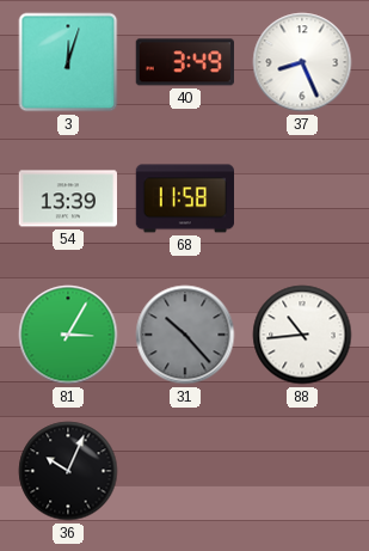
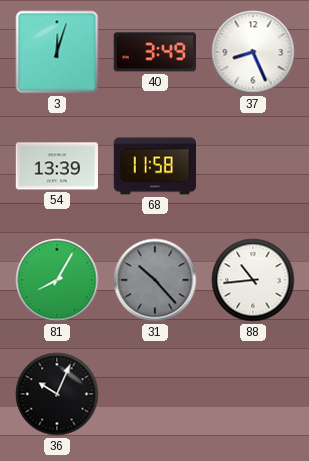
81: 3:05 -> 8:05 (57, 280)
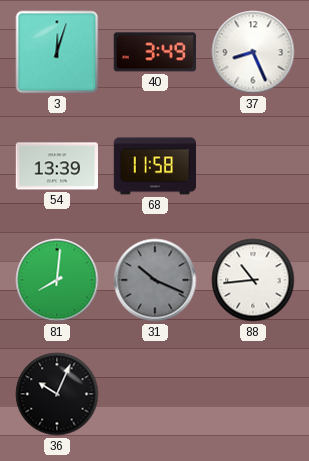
81: 8:05 -> 8:01 (57, 280)
31: 10:23 -> 10:19 (155, 280)
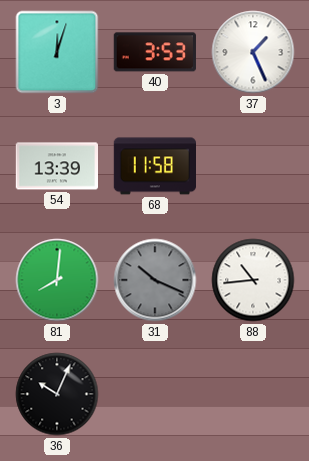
40: 3:49 -> 3:53 (155, 52)
37: 8:26 -> 1:26 (253, 52)
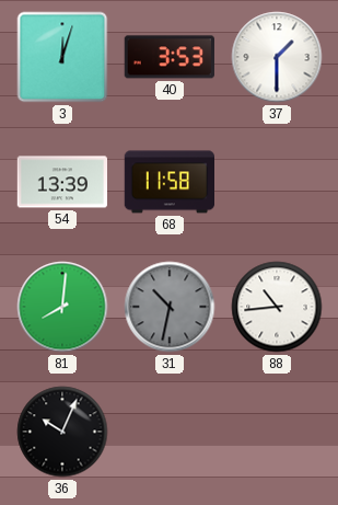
37: 1:26 -> 1:30 (277, 57)
31: 10:19 -> 10:32 (170, 307)
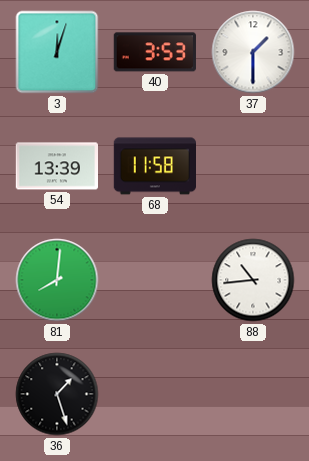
31: 10:32 -> none (170, 307)
36: 10:04 -> 1:27 (57, 394)
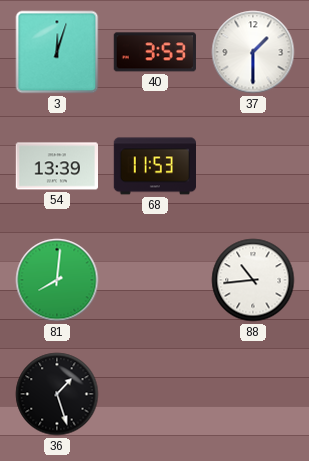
68: 11:58 -> 11:53 (154, 166)
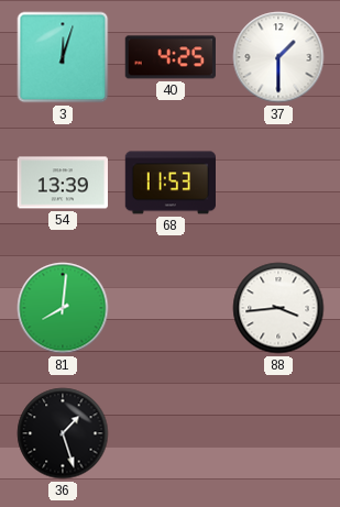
40: 3:53 -> 4:25 (171, 57)
88: 10:44 -> 3:44 (278, 308)
